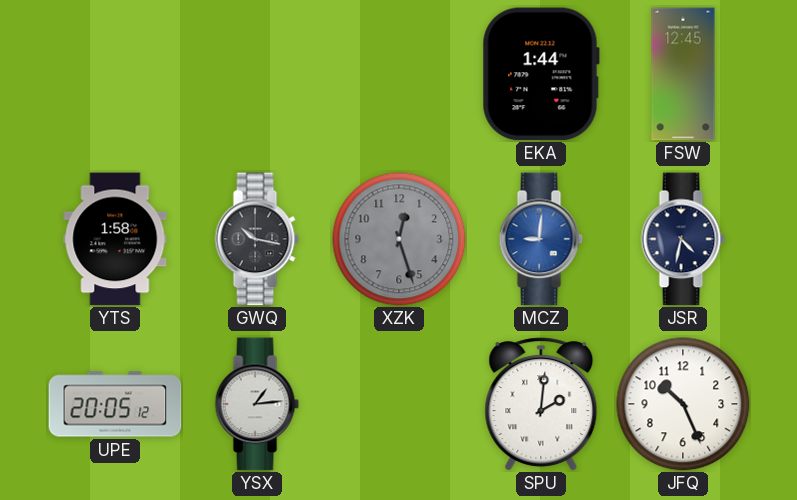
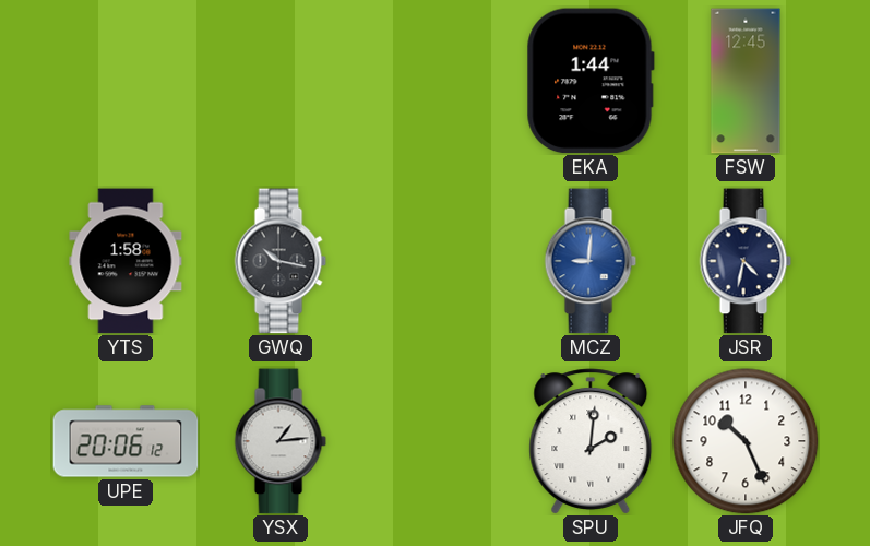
XZK: 12:27 -> none (399, 239)
UPE: 20:05 -> 20:06 (126, 441)
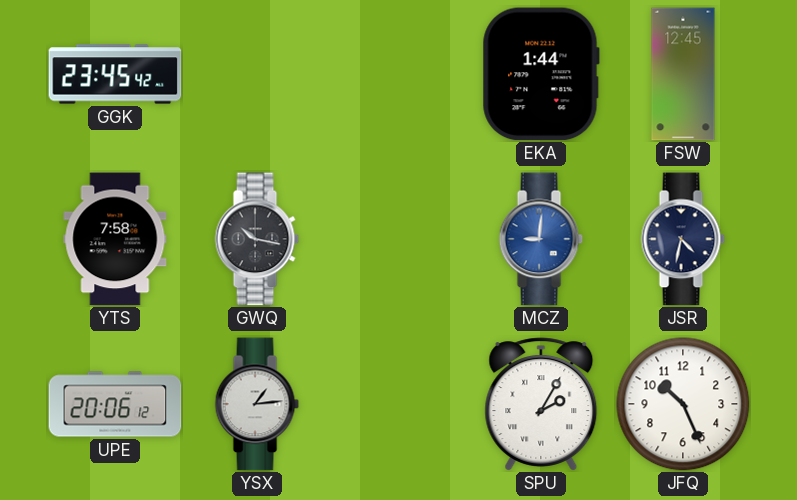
GGK: none -> 23:45 (115, 74)
YTS: 1:58 -> 7:58 (115, 239)
SPU: 2:01 -> 2:05 (541, 404)
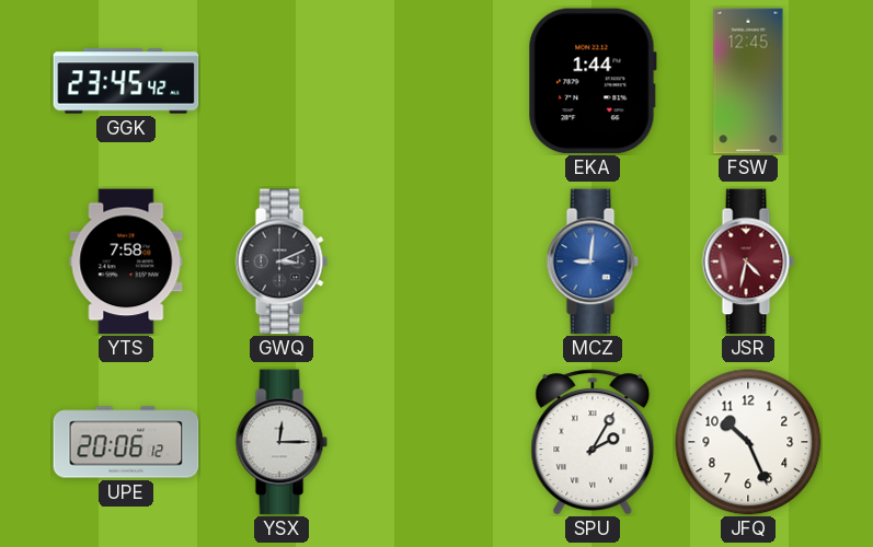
GWQ: 10:17 -> 3:11 (282, 261)
JSR dial: navy -> burgundy (748, 261)
YSX: 1:14 -> 12:15 (282, 442)
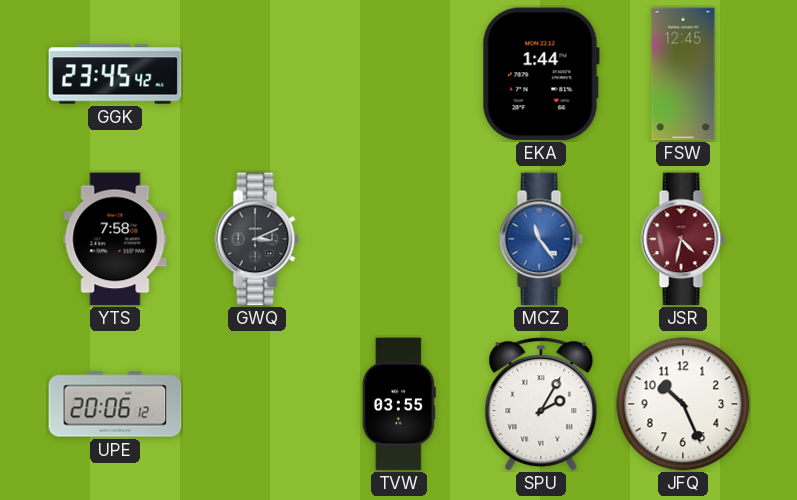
MCZ: 9:01 -> 11:24 (541, 239)
YSX: 12:15 -> none (282, 442)
TVW: none -> 03:55 (399, 404)
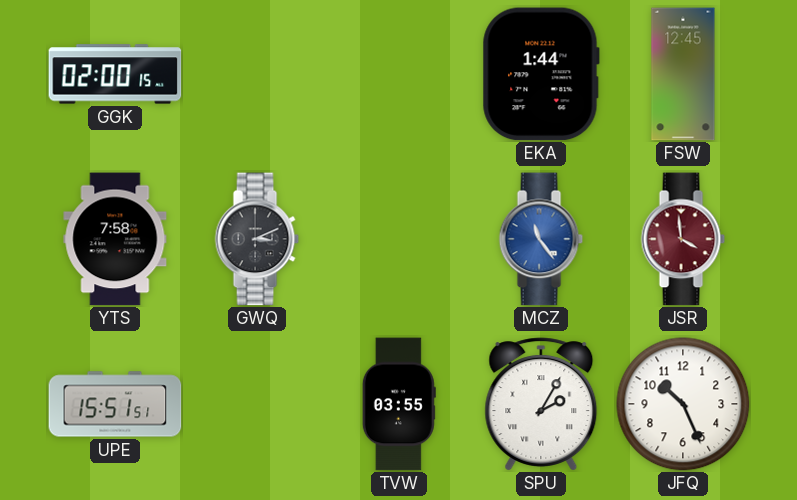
GGK: 23:45 -> 02:00 (115, 74)
JSR: 4:32 -> 3:59 (683, 239)
UPE: 20:06 -> 15:51 (115, 404)
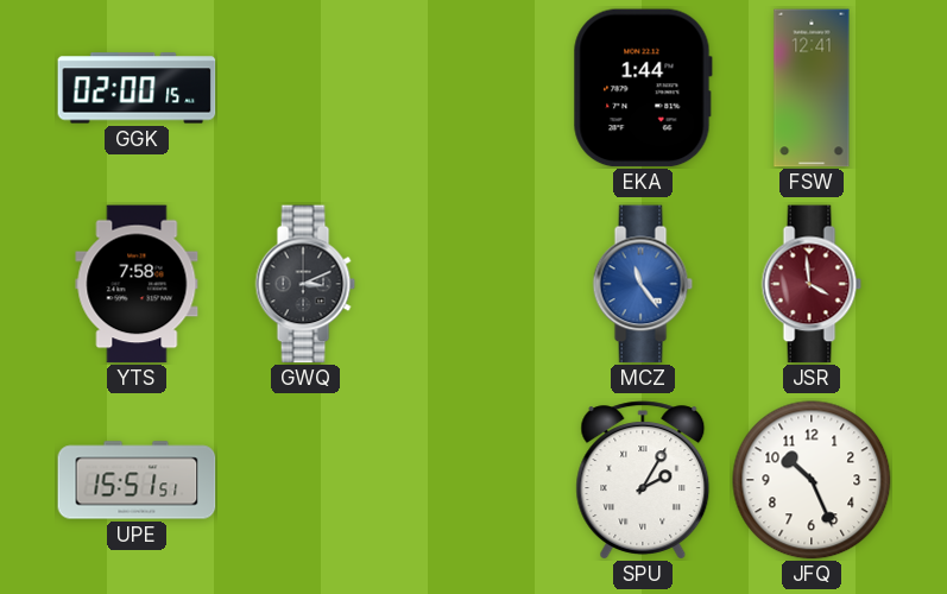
FSW: 12:45 -> 12:41 (812, 88)
TVW: 03:55 -> none (399, 404)
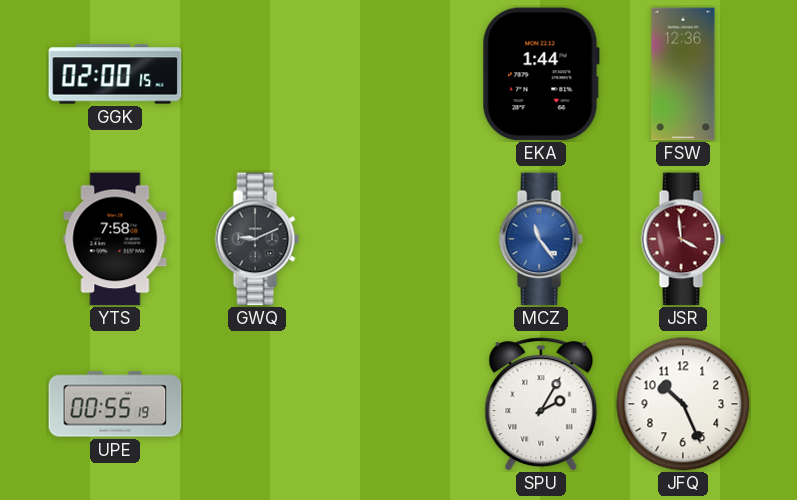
FSW: 12:41 -> 12:36 (683, 74)
GWQ: 3:11 -> 9:11 (257, 239)
UPE: 15:51 -> 00:55 (115, 404)
